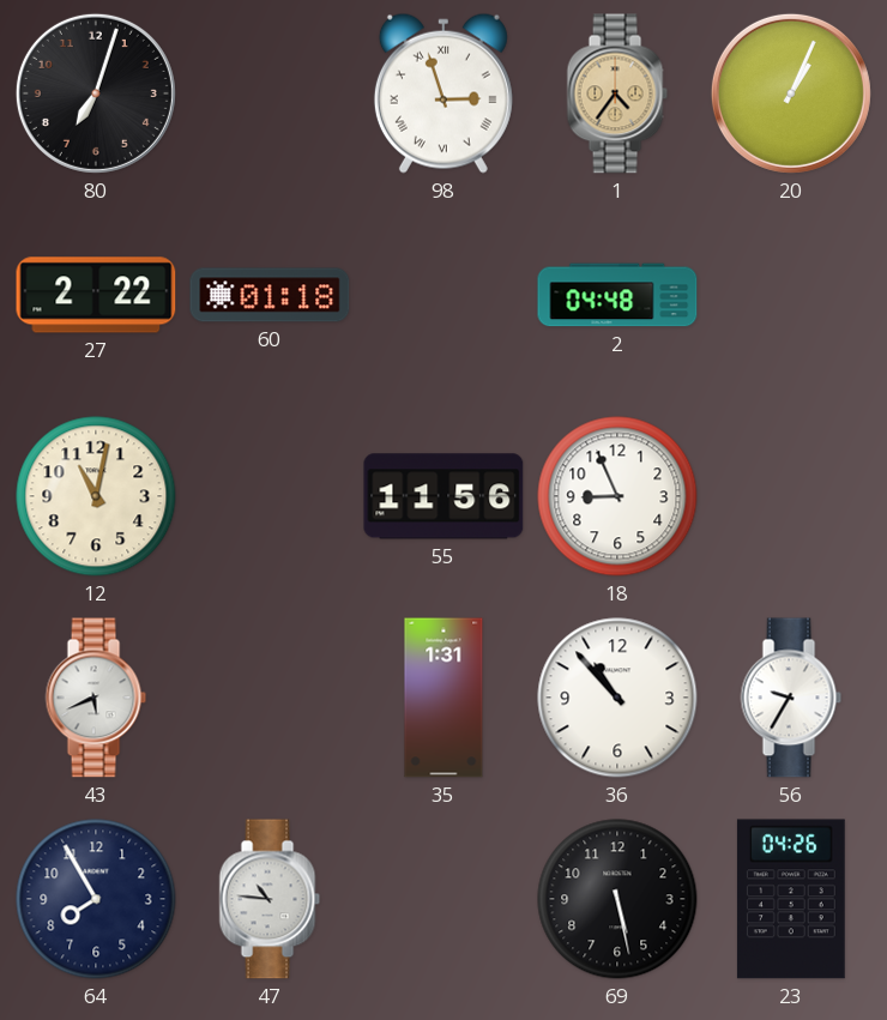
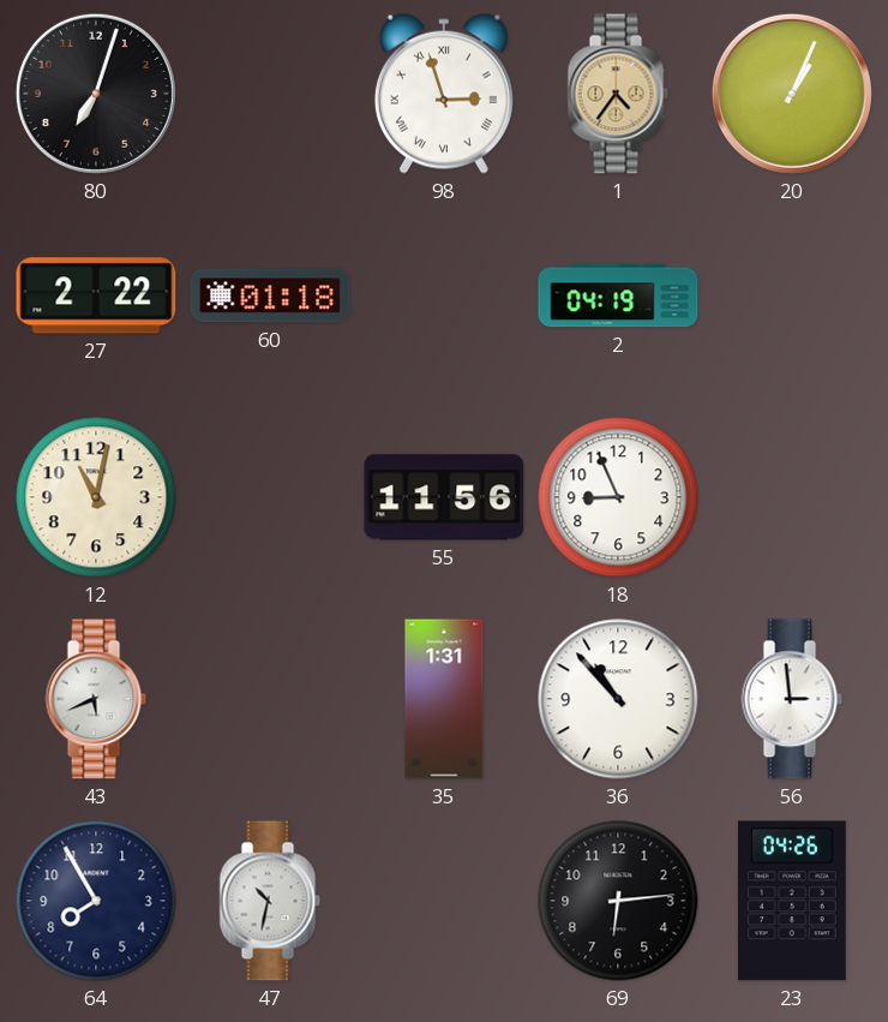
2: 04:48 -> 04:19 (618, 295)
56: 9:35 -> 2:59 (792, 699)
47: 10:46 -> 10:32 (270, 901)
69: 5:28 -> 6:14 (618, 901)
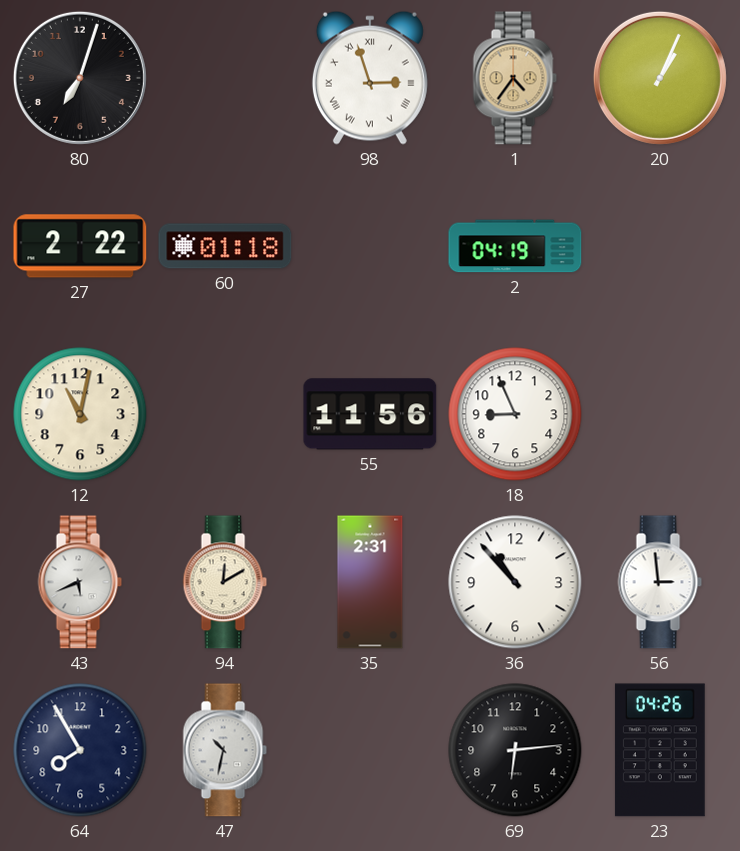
94: none -> 12:10 (225, 582)
35: 1:31 -> 2:31 (370, 582)
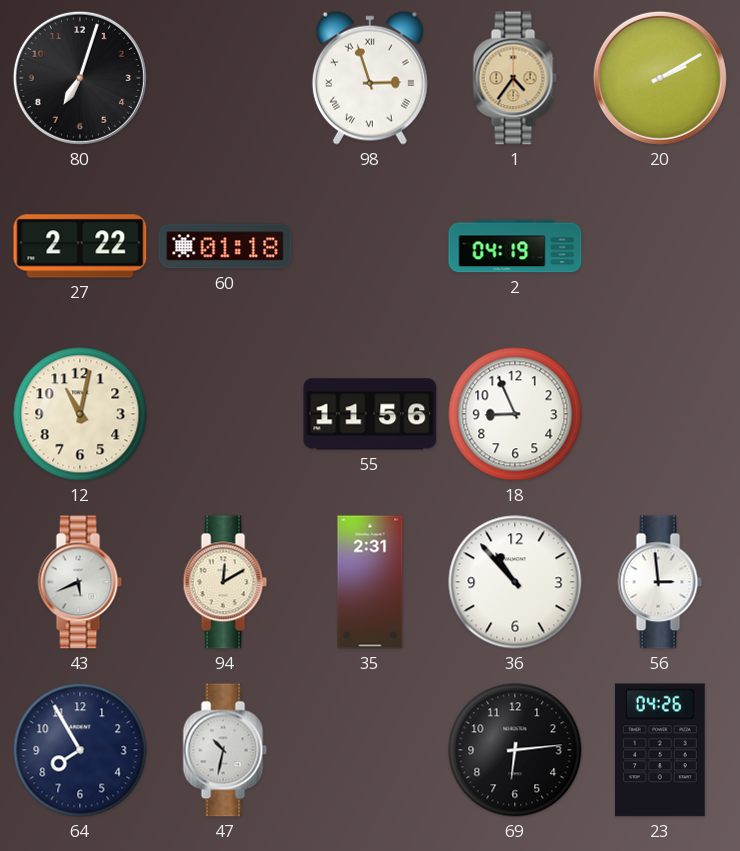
20: 1:04 -> 2:10 (660, 78)
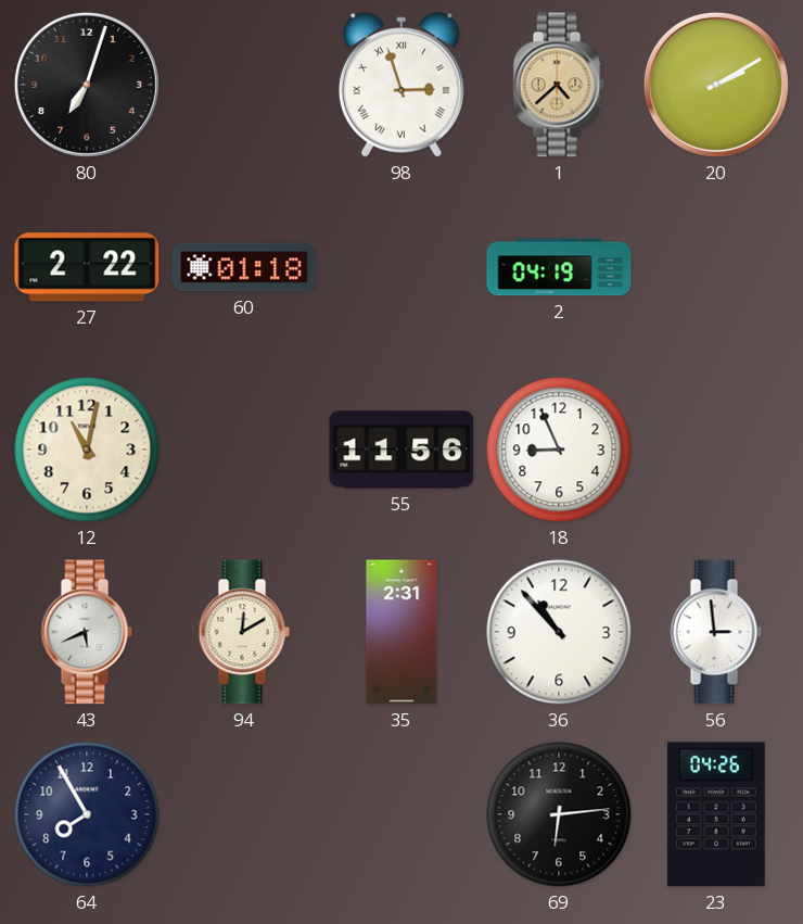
1: 4:36 -> 4:38 (559, 85)
47: 10:32 -> none (225, 750)
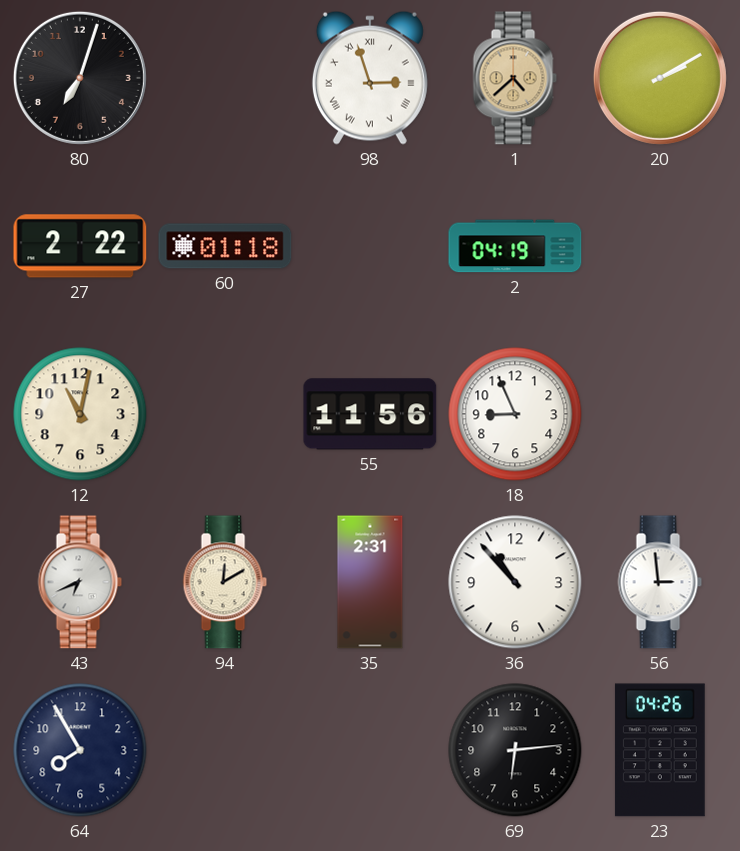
43: 5:41 -> 6:41 (80, 582)
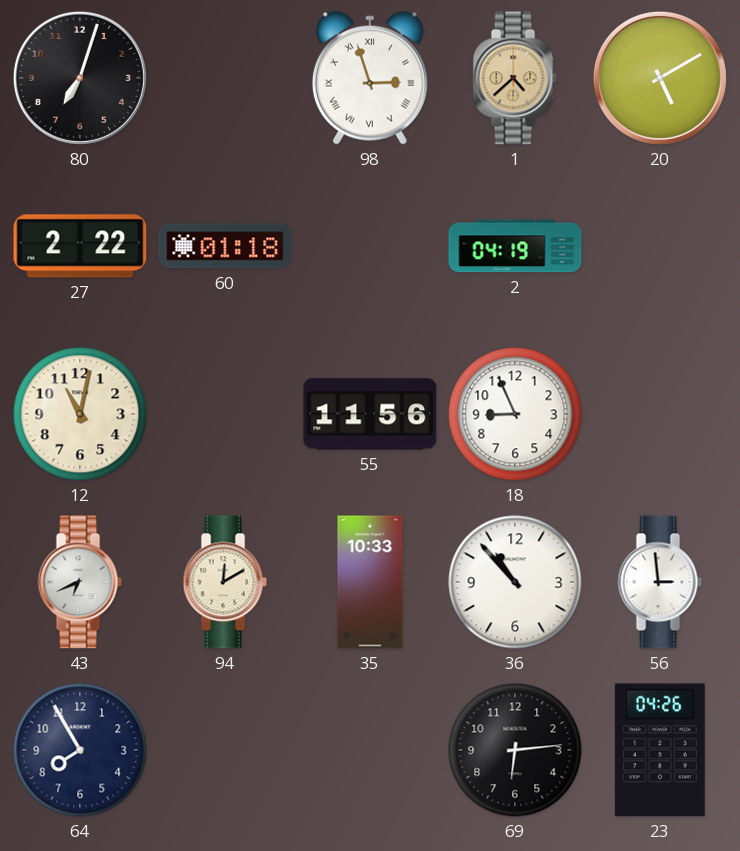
20: 2:10 -> 5:10 (660, 78)
35: 2:31 -> 10:33 (370, 582)
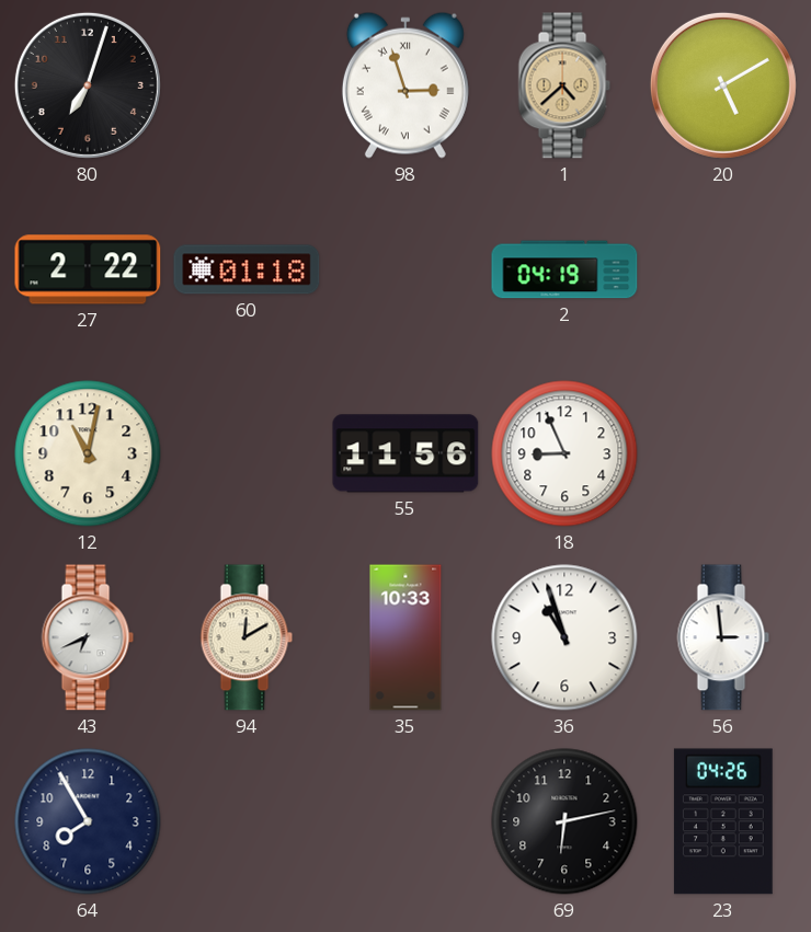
36: 10:53 -> 10:57 (564, 637)
69: 6:14 -> 6:13 (564, 821)
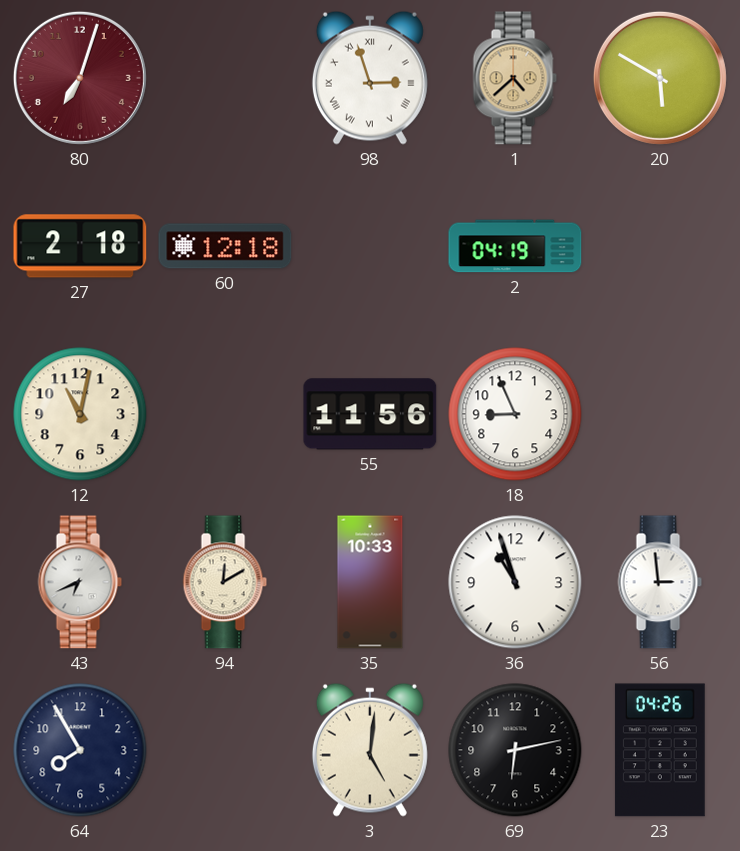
80 dial: black -> burgundy (80, 78)
20: 5:10 -> 5:50 (660, 78)
27: 2:22 -> 2:18 (80, 246)
60: 01:18 -> 12:18 (225, 246)
3: none -> 5:01 (370, 750)
